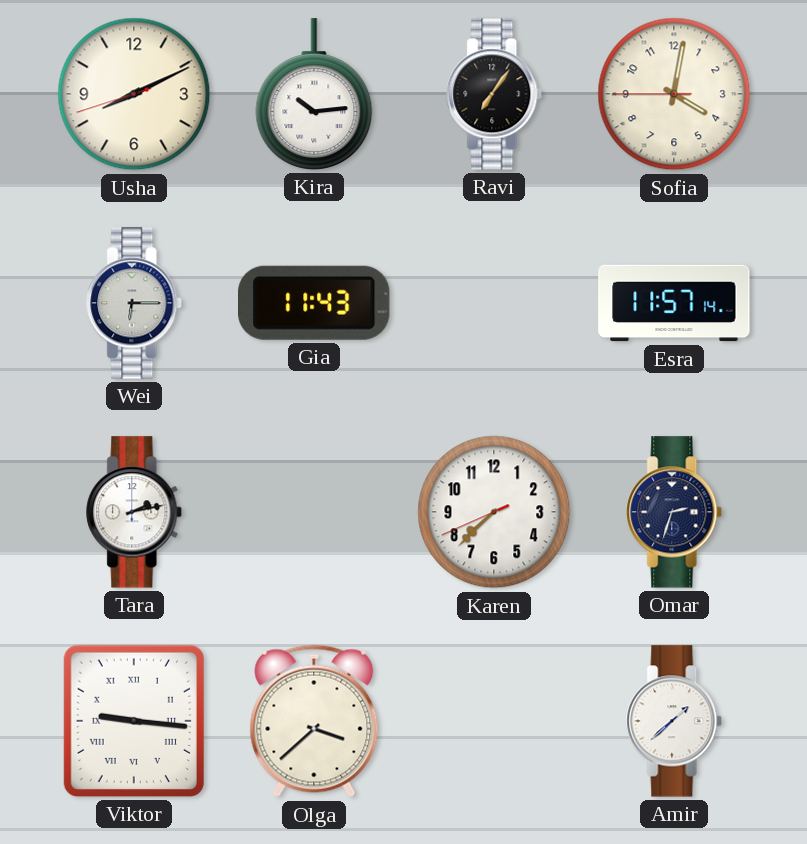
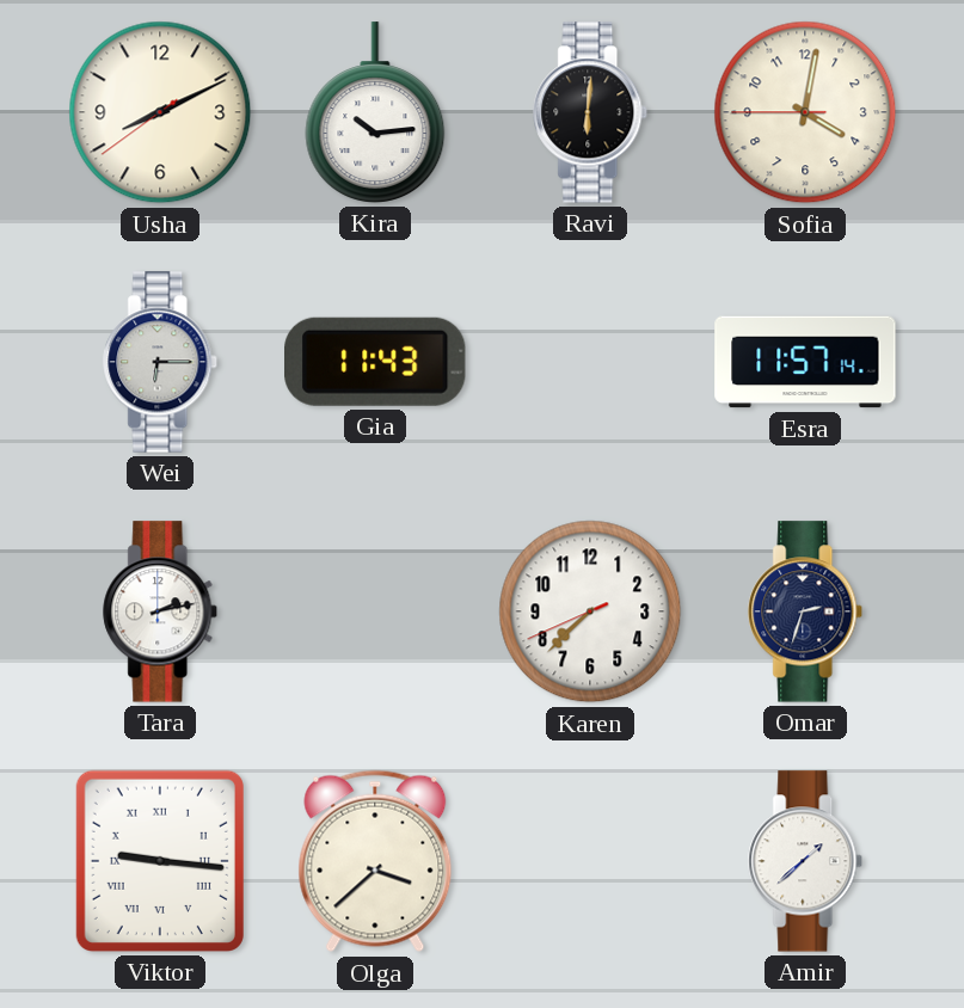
Usha: 8:10:42 -> 8:10:39 (160, 112)
Ravi: 7:06 -> 6:01 (591, 112)
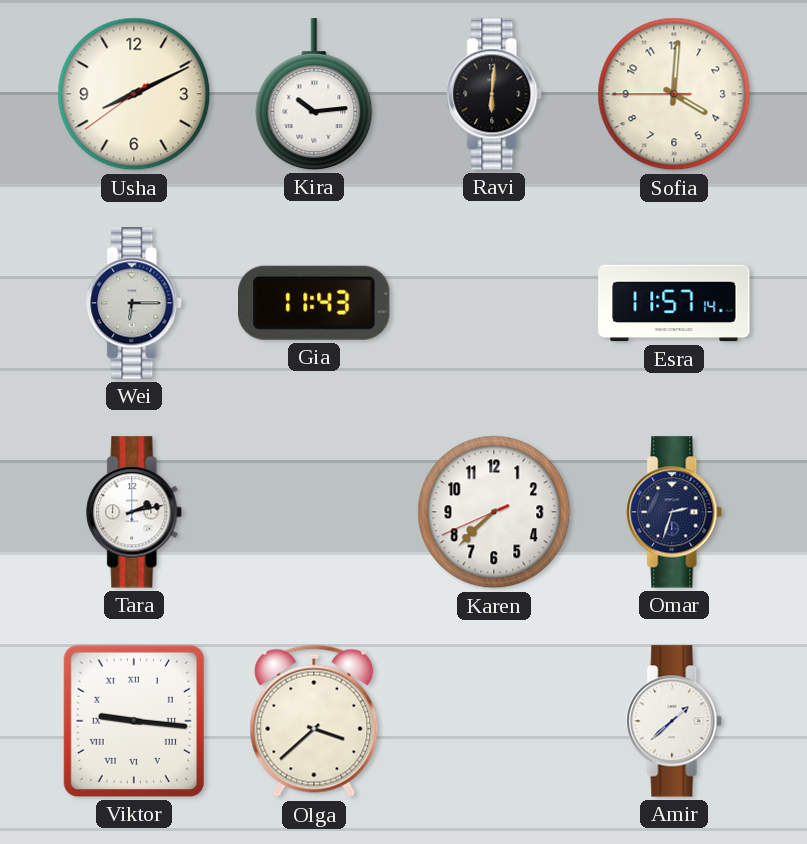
Sofia: 4:01 -> 4:00 (674, 94)
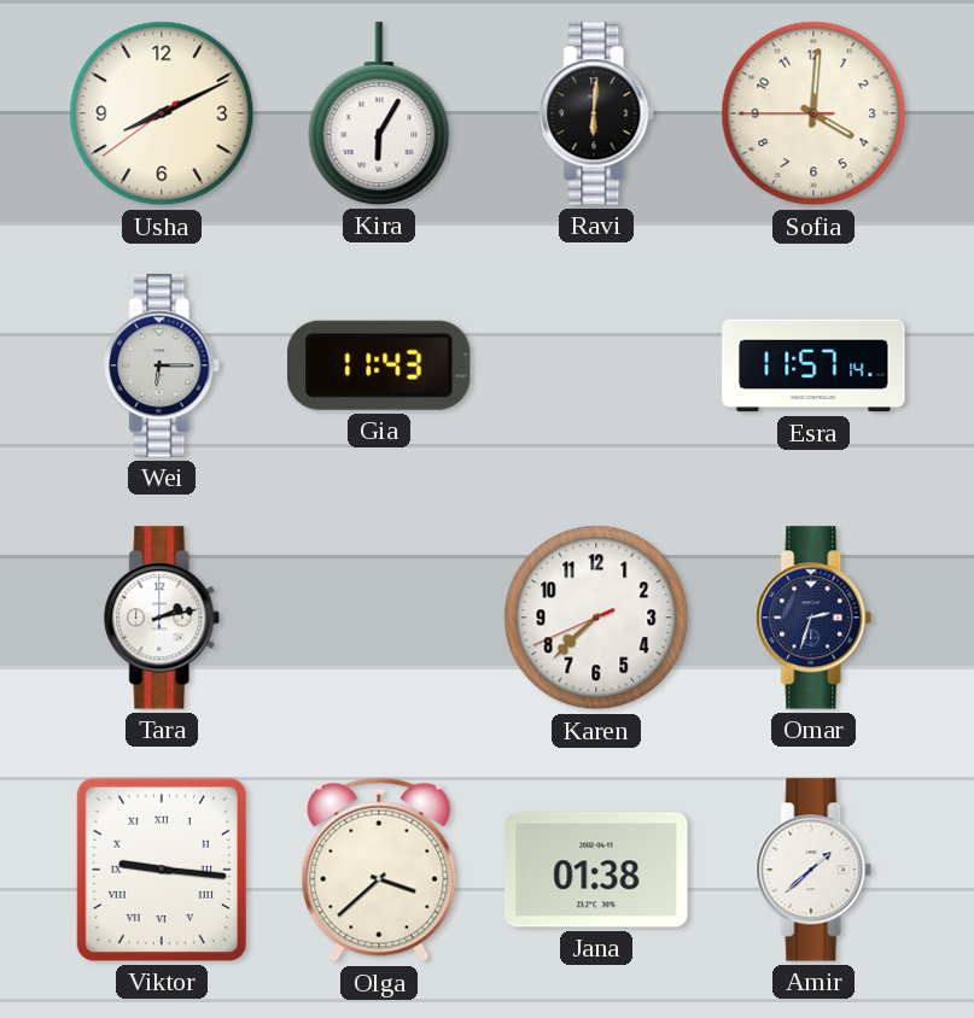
Kira: 10:14 -> 6:05 (379, 113)
Jana: none -> 01:38 (596, 870)
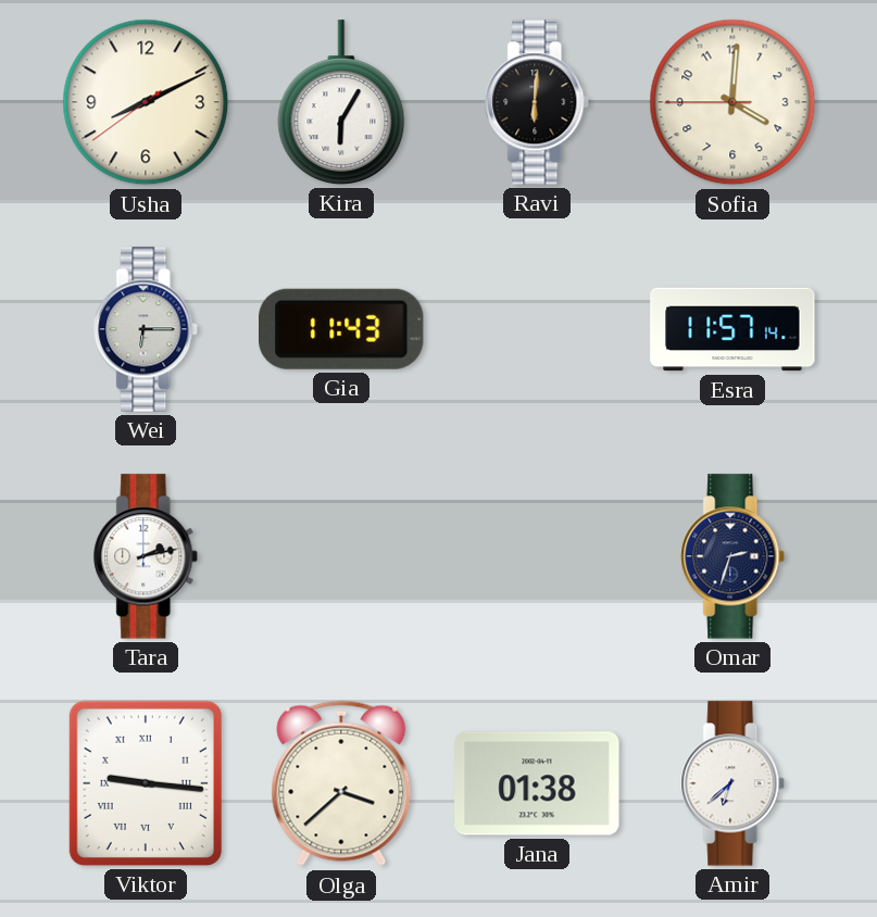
Karen: 7:37 -> none (596, 618)
Amir: 1:38 -> 6:38 (734, 783)
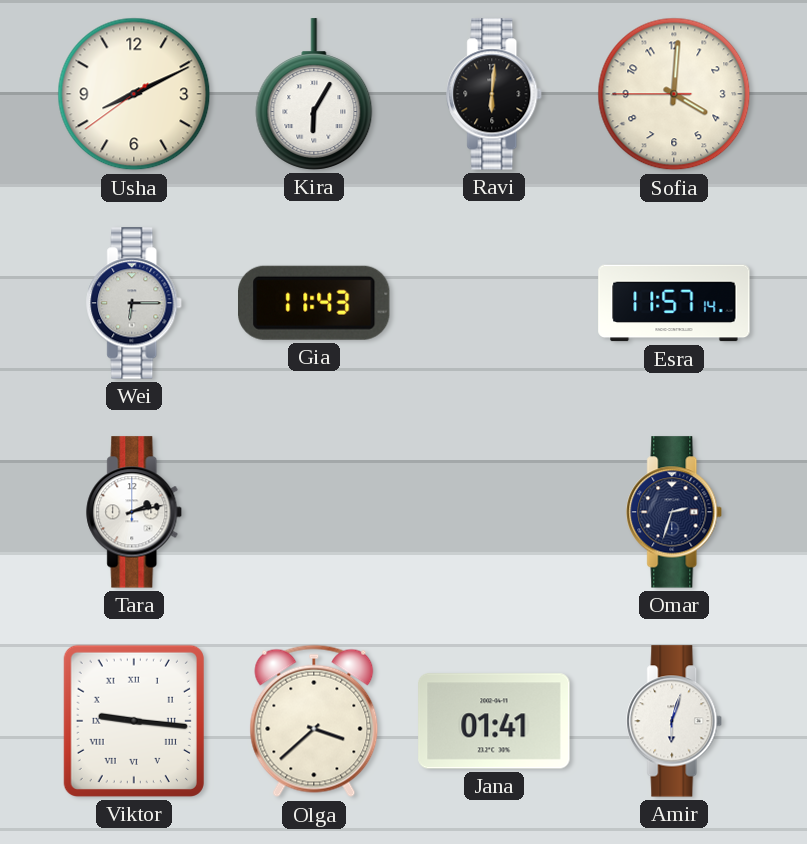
Jana: 01:38 -> 01:41 (494, 721)
Amir: 6:38 -> 6:03 (675, 721)
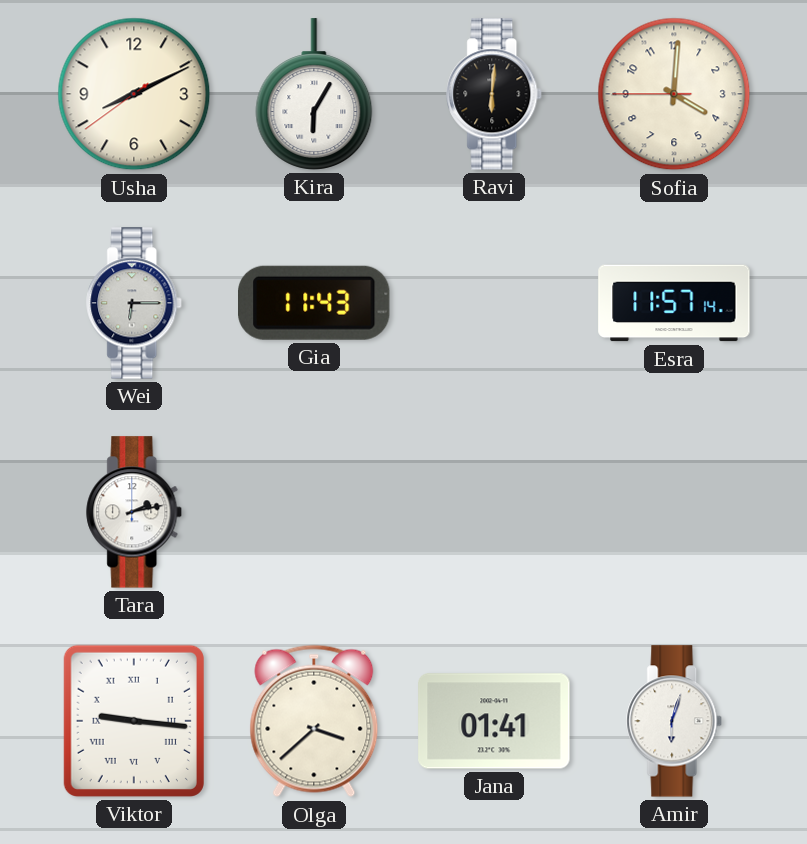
Omar: 2:33 -> none (675, 512)
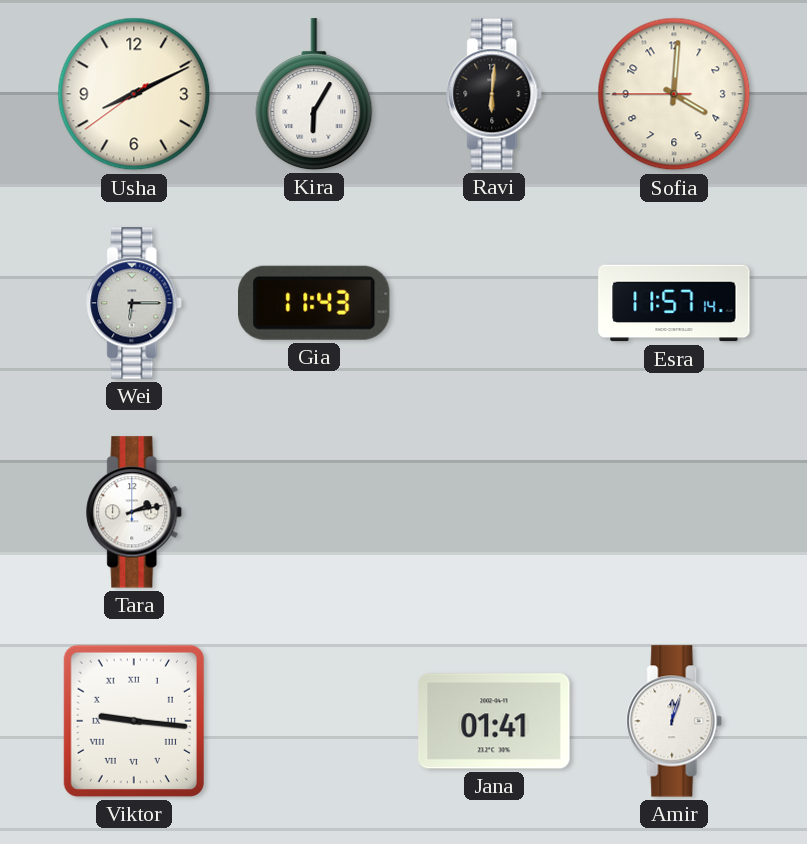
Olga: 3:38 -> none (314, 721)
Amir: 6:03 -> 12:03 (675, 721)
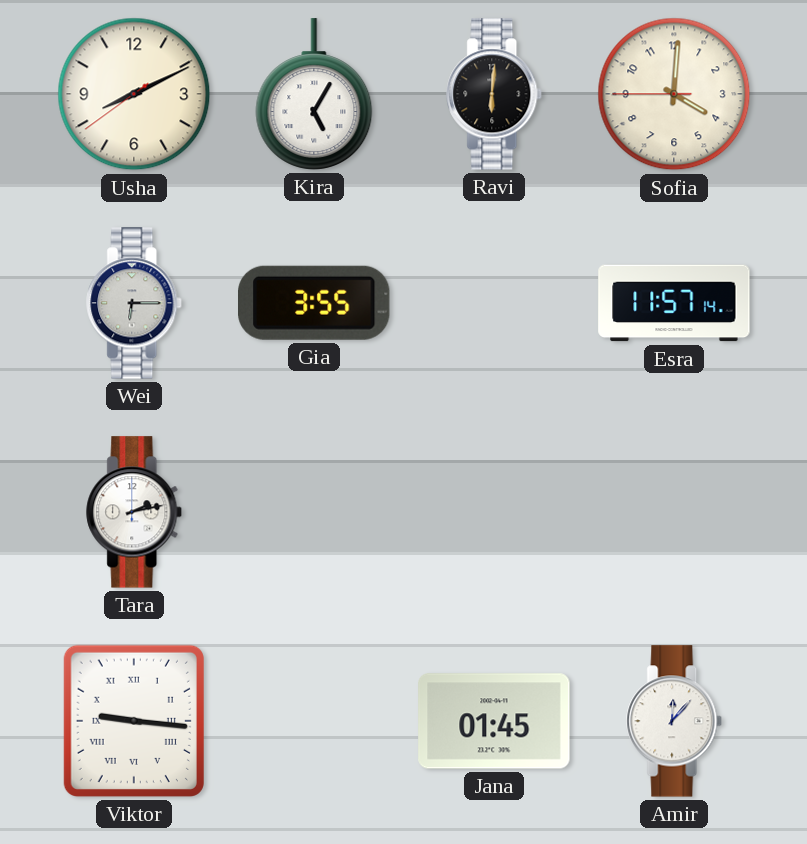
Kira: 6:05 -> 5:05 (314, 94)
Gia: 11:43 -> 3:55 (315, 303)
Jana: 01:41 -> 01:45 (494, 721)
Amir: 12:03 -> 12:07 (675, 721)
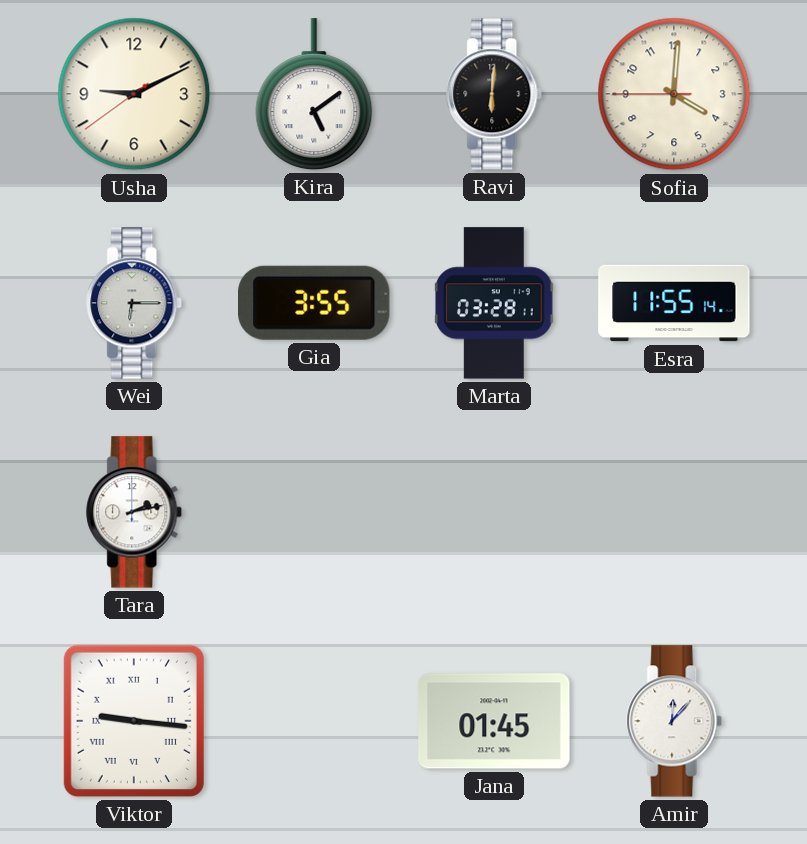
Usha: 8:10 -> 9:10 (134, 94)
Kira: 5:05 -> 5:09 (314, 94)
Marta: none -> 03:28 (494, 303)
Esra: 11:57 -> 11:55 (674, 303)
